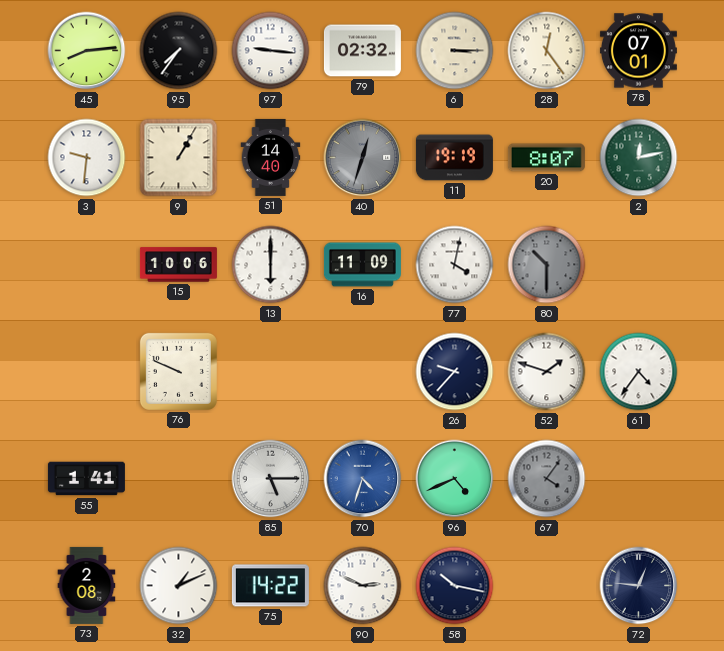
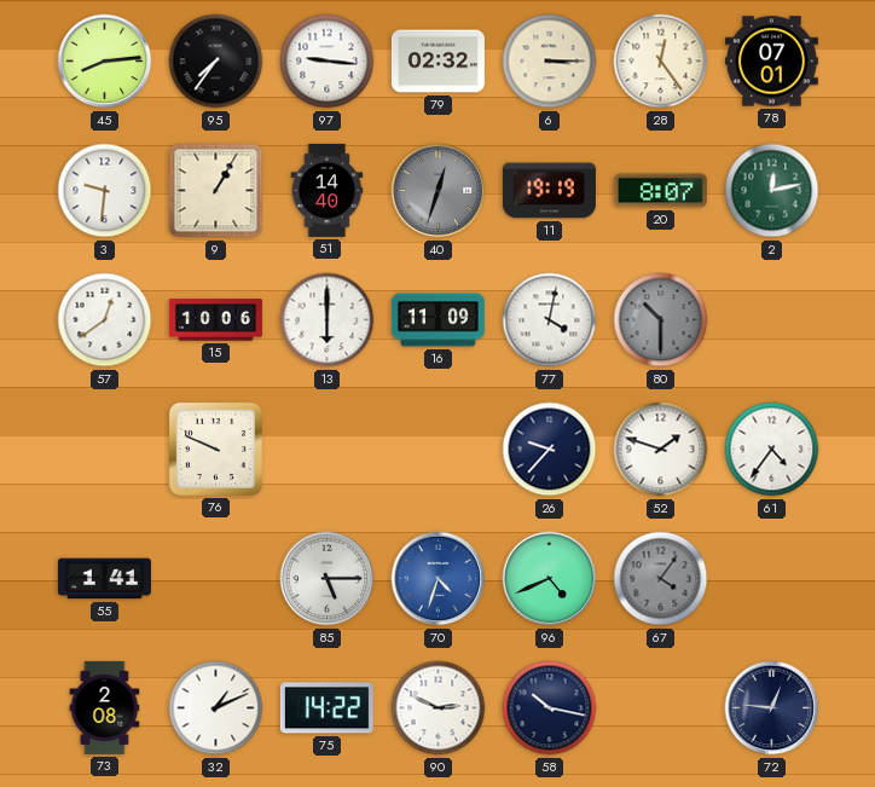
57: none -> 12:39 (105, 320)
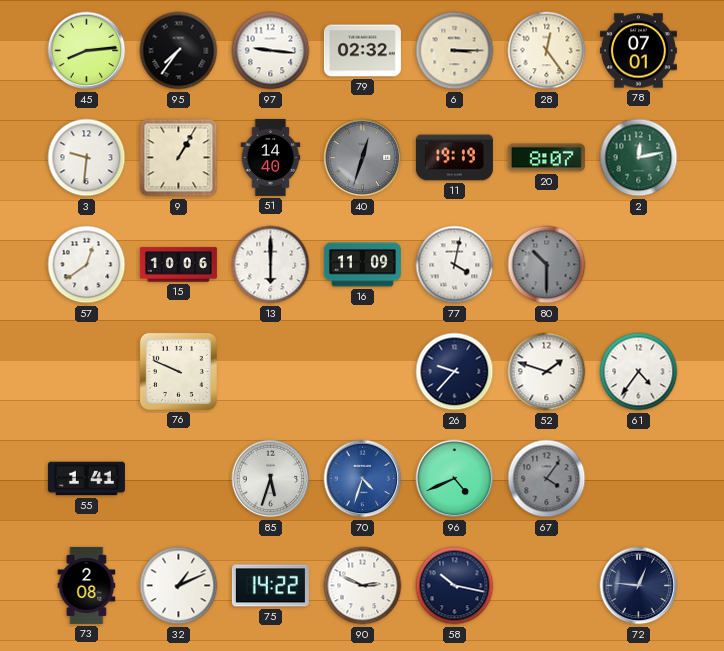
85: 5:15 -> 5:33 (271, 479)
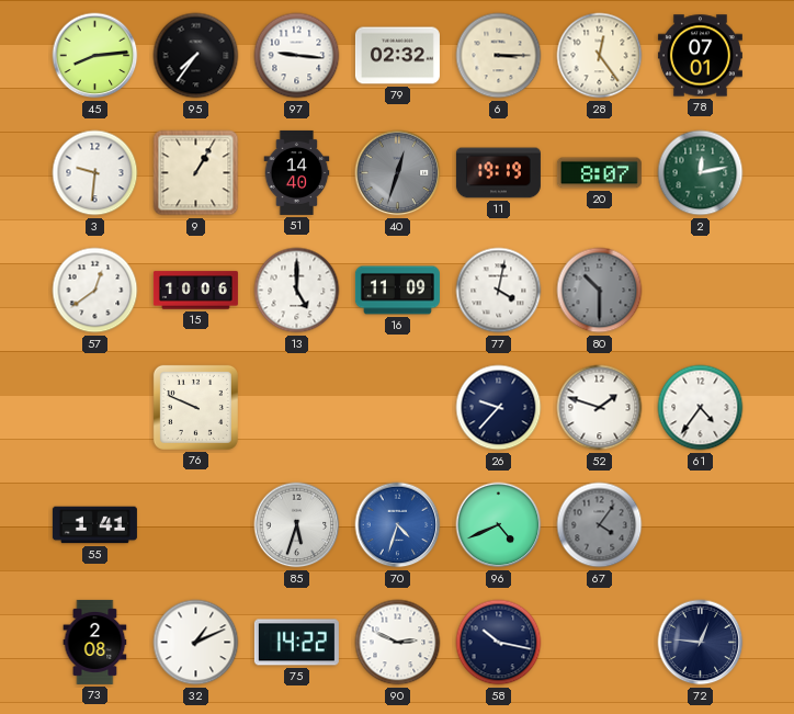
13: 6:00 -> 5:00 (297, 291)
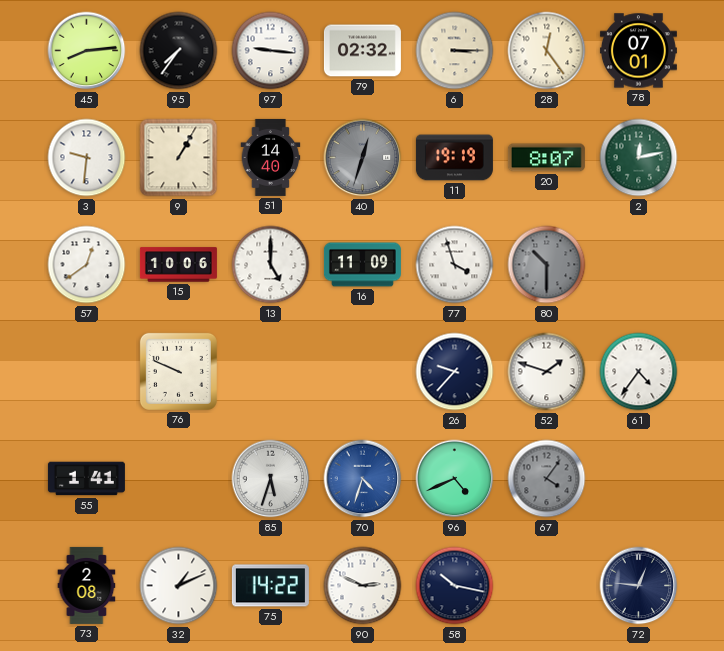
77: 4:02 -> 3:57 (455, 265)
